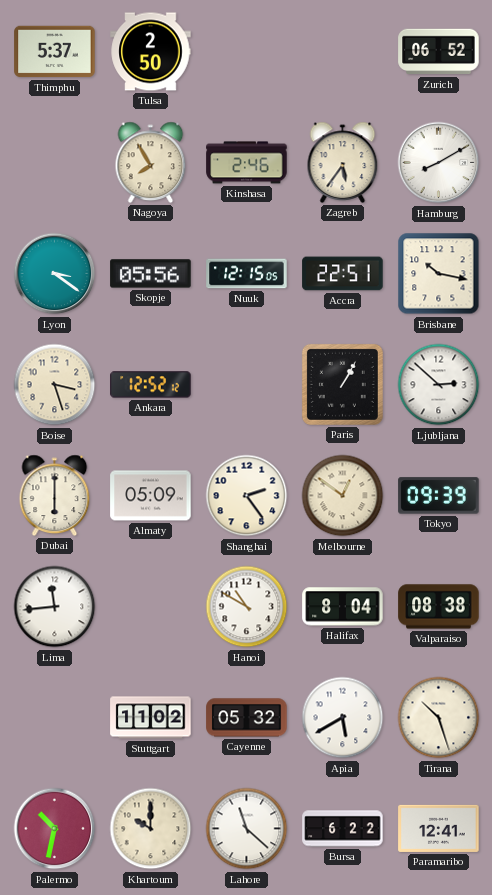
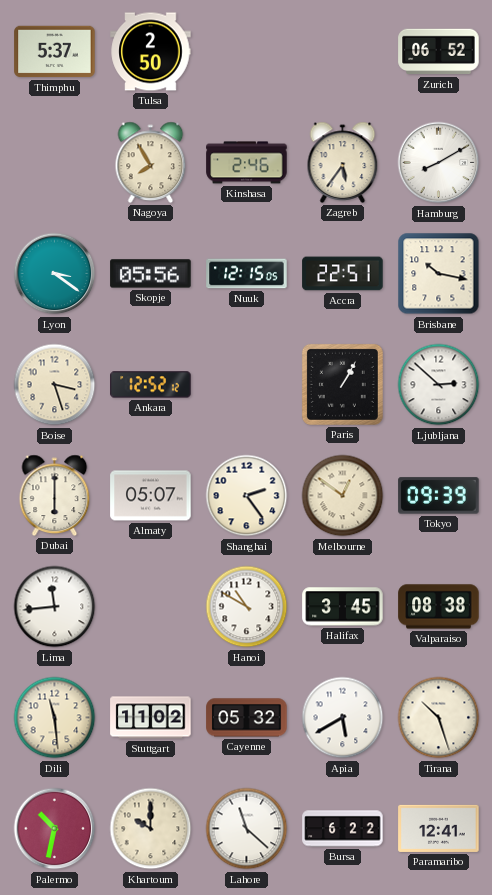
Almaty: 05:09 -> 05:07 (151, 496)
Halifax: 8:04 -> 3:45 (343, 607)
Dili: none -> 11:29 (55, 718)
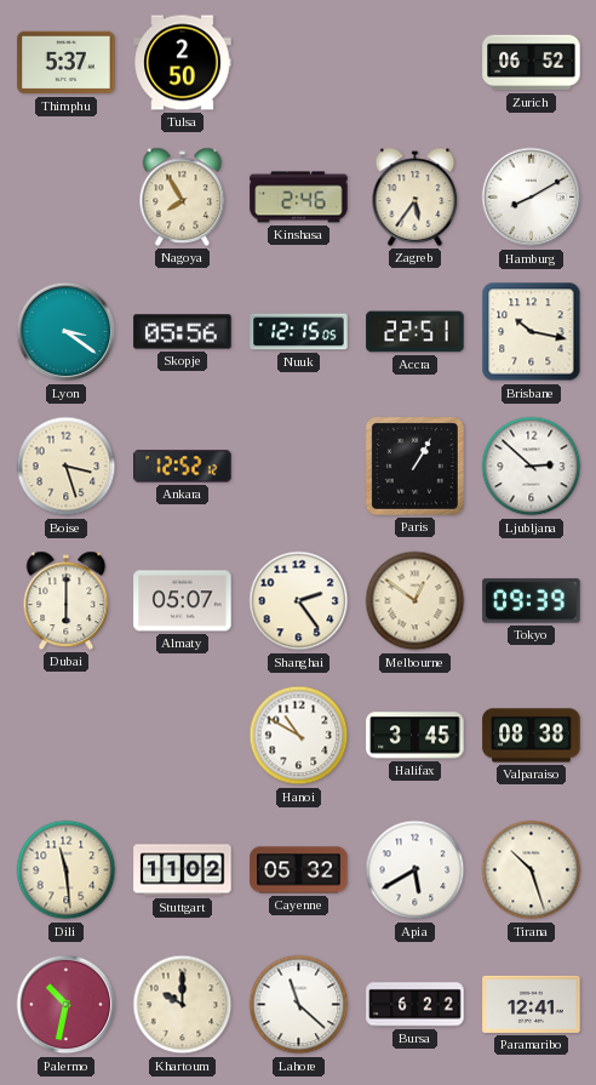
Lima: 11:44 -> none (55, 607)
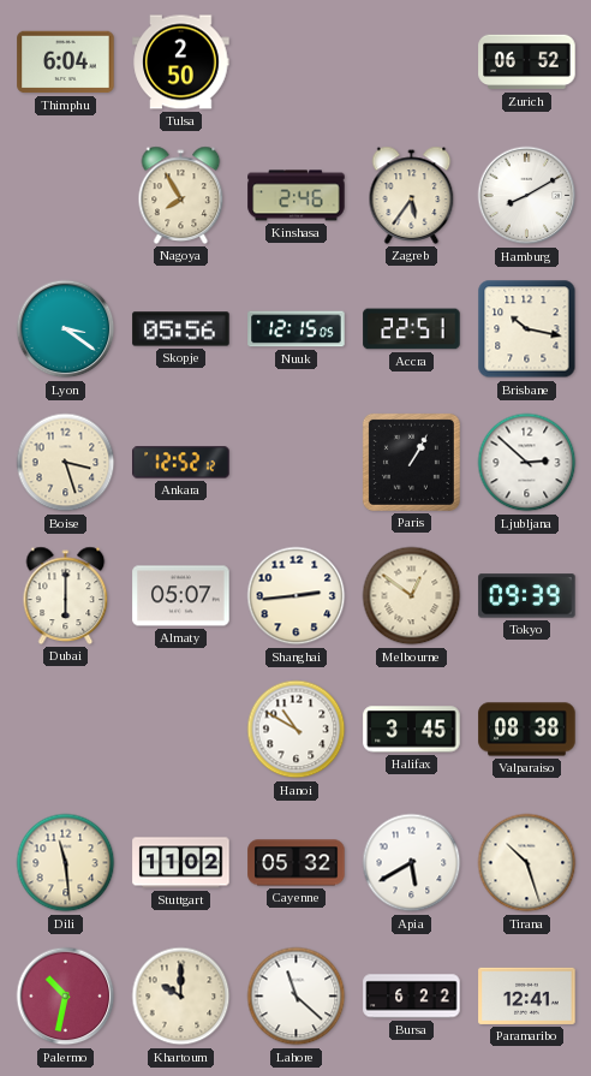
Thimphu: 5:37 -> 6:04 (66, 63)
Shanghai: 2:24 -> 2:44 (297, 596)
